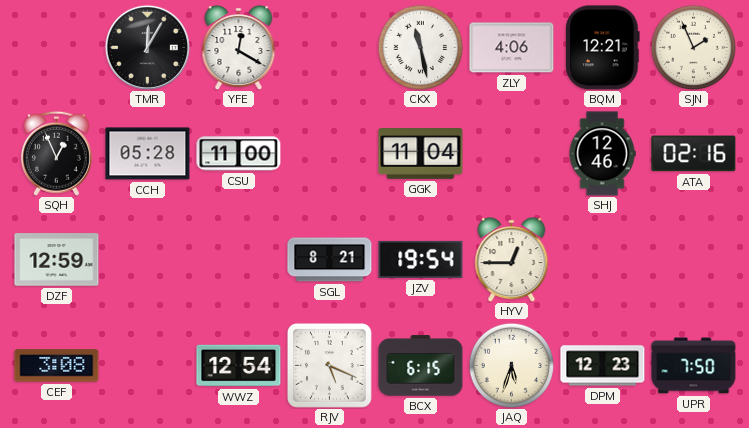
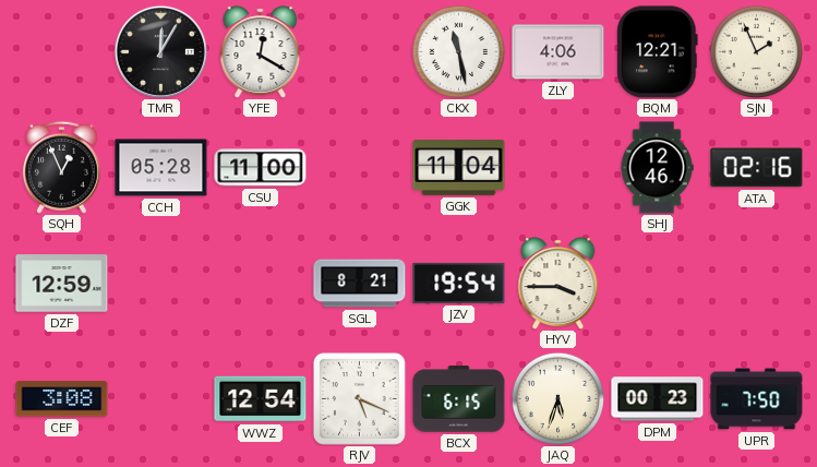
HYV: 12:45 -> 3:45 (558, 284)
DPM: 12:23 -> 00:23 (658, 399)
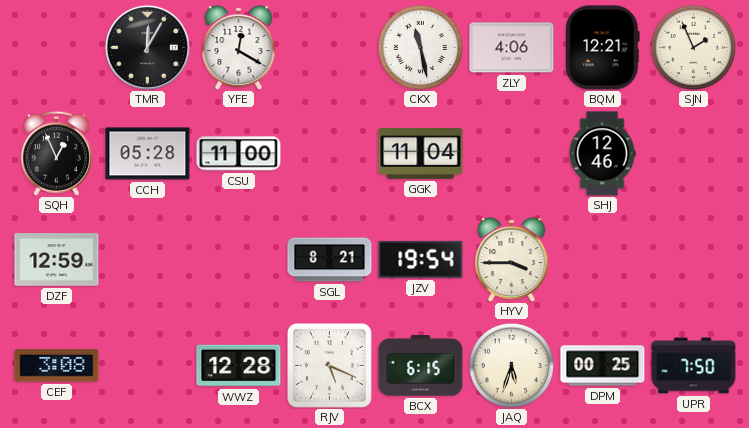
ATA: 02:16 -> none (757, 168)
WWZ: 12:54 -> 12:28 (239, 366)
DPM: 00:23 -> 00:25 (603, 366)
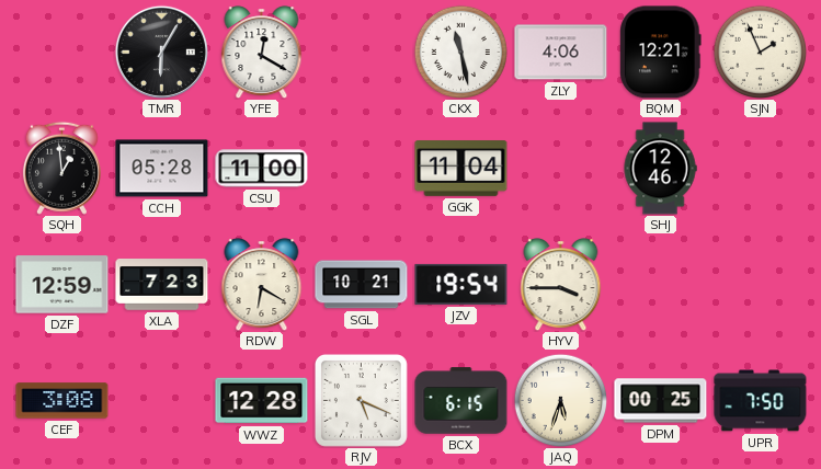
TMR: 12:05 -> 6:05 (161, 52)
SQH: 12:56 -> 12:59 (61, 168)
XLA: none -> 7:23 (162, 285)
RDW: none -> 6:20 (262, 285)
SGL: 8:21 -> 10:21 (362, 285)
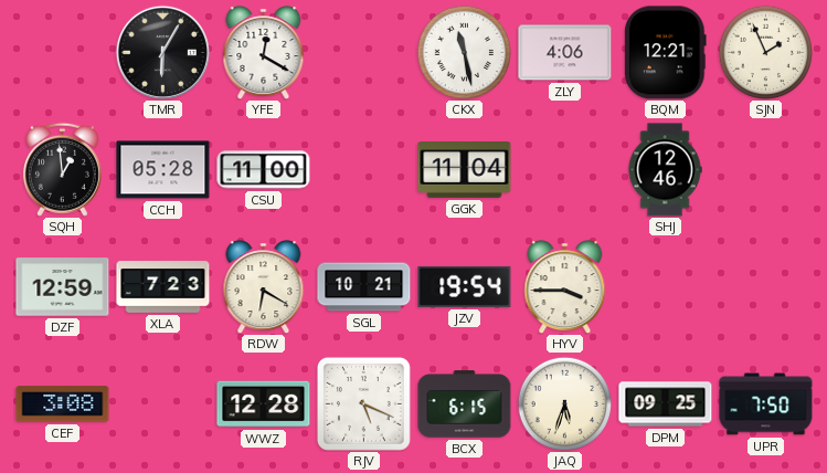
DPM: 00:25 -> 09:25 (666, 404)
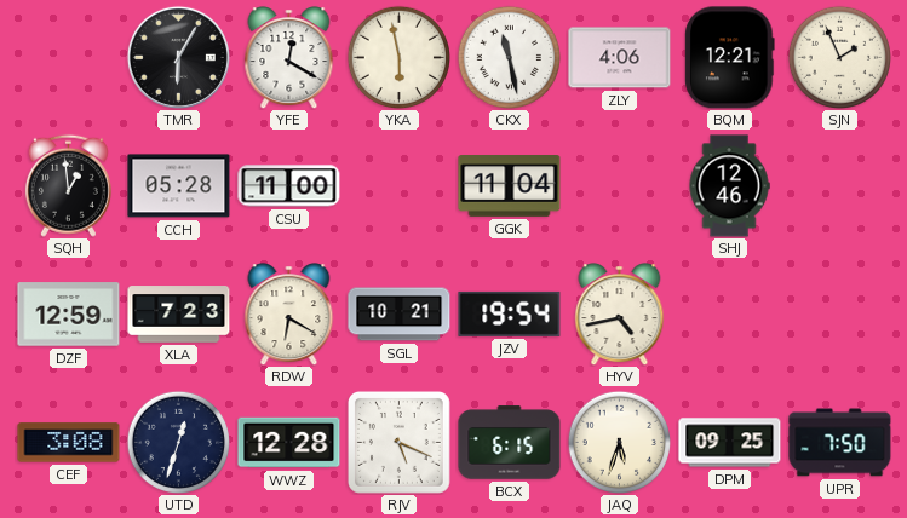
YKA: none -> 5:58 (398, 57)
HYV: 3:45 -> 4:43 (620, 315)
UTD: none -> 12:33 (178, 442)
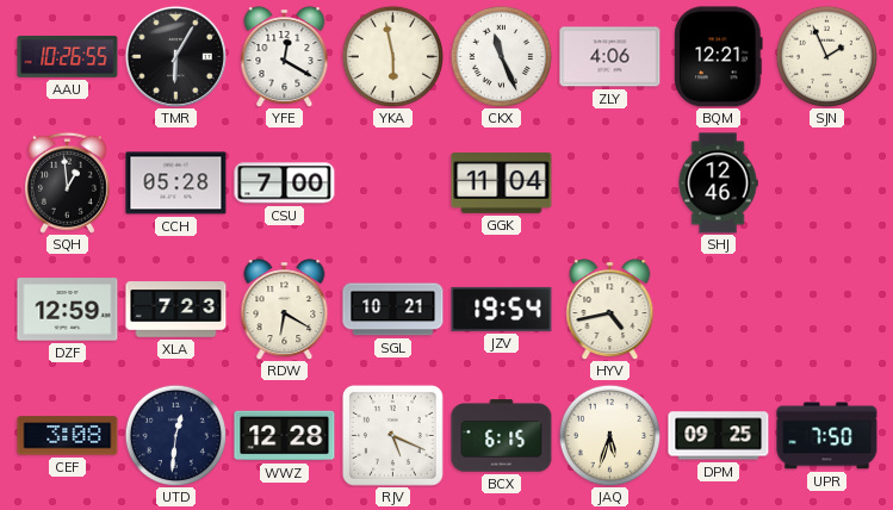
AAU: none -> 10:26 (68, 56)
CKX: 11:28 -> 11:26 (501, 56)
CSU: 11:00 -> 7:00 (285, 184)
UTD: 12:33 -> 12:31 (175, 435)
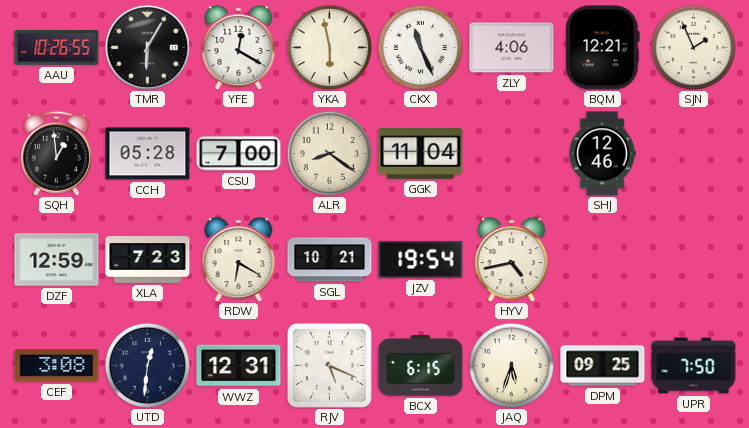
ALR: none -> 8:21 (329, 153)
WWZ: 12:28 -> 12:31 (239, 366)
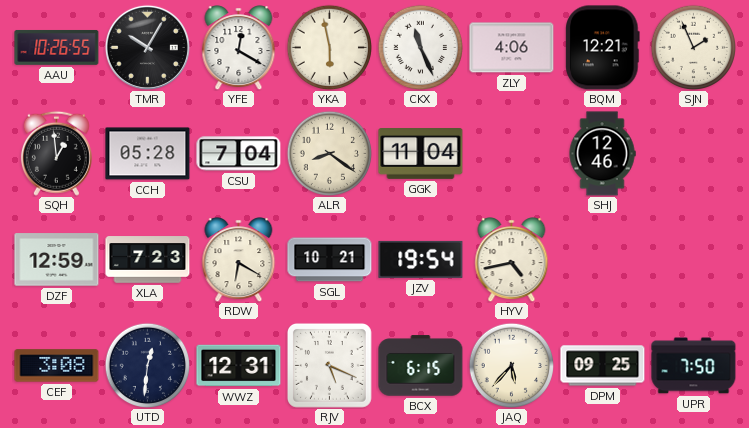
TMR: 6:05 -> 10:05 (147, 47)
CSU: 7:00 -> 7:04 (239, 154)
JAQ: 5:33 -> 5:37 (511, 365)
